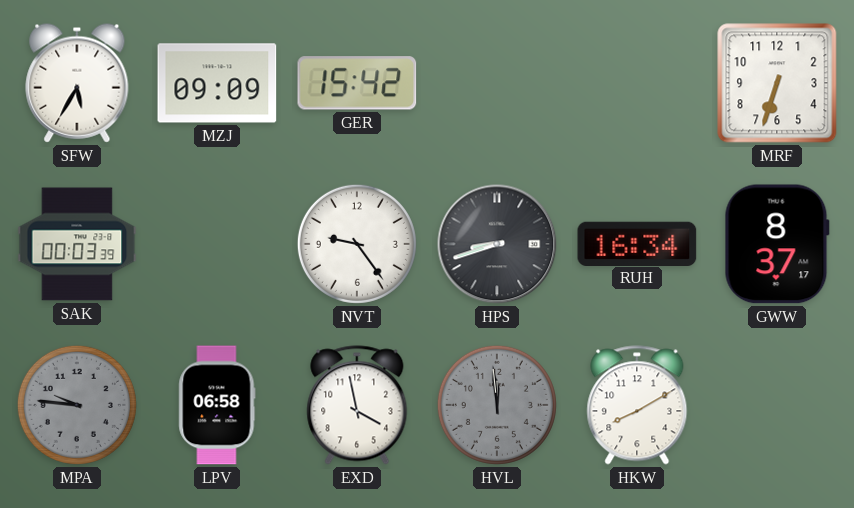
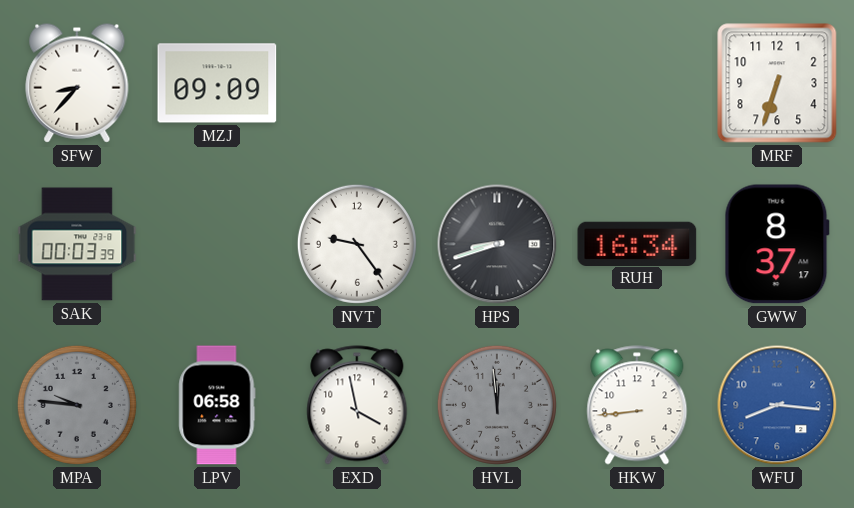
SFW: 5:35 -> 8:37 (77, 83)
GER: 15:42 -> none (357, 83)
HKW: 8:10 -> 8:44 (637, 405)
WFU: none -> 8:16 (777, 405)
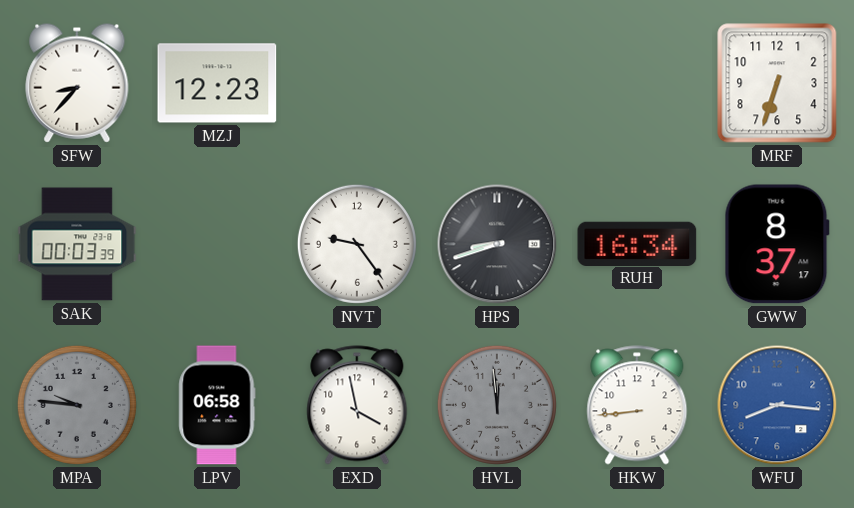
MZJ: 09:09 -> 12:23 (217, 83)
